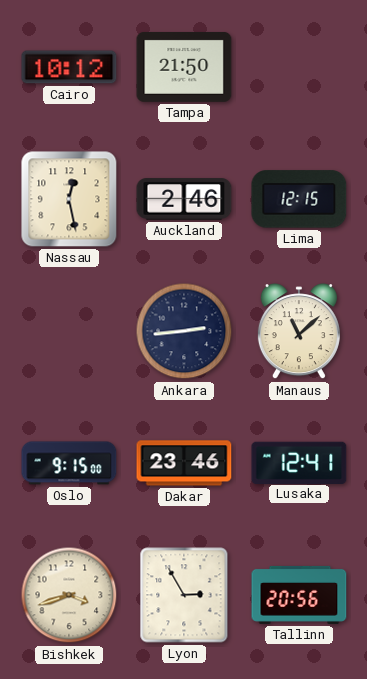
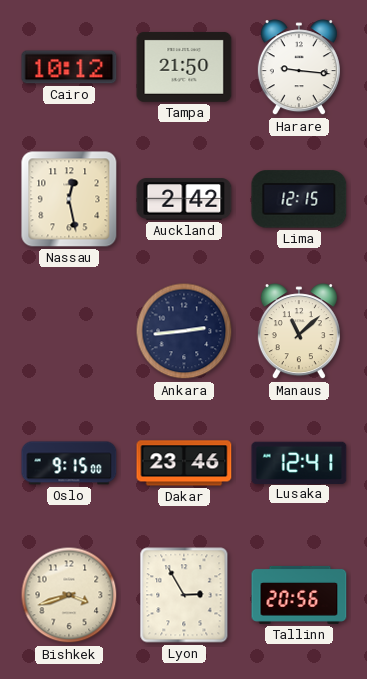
Harare: none -> 9:16 (299, 68)
Auckland: 2:46 -> 2:42 (184, 199)
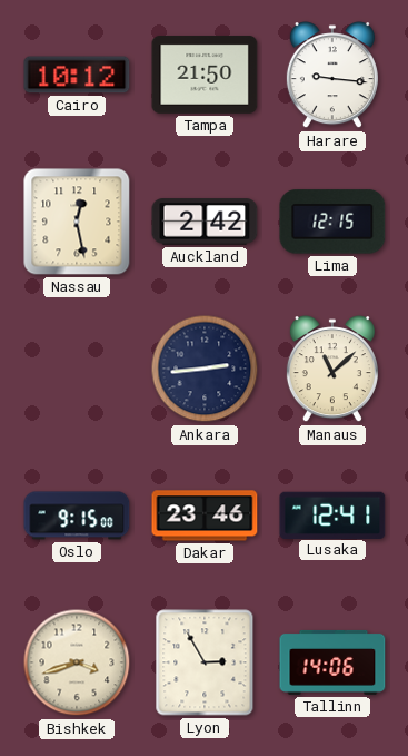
Tallinn: 20:56 -> 14:06 (332, 662)
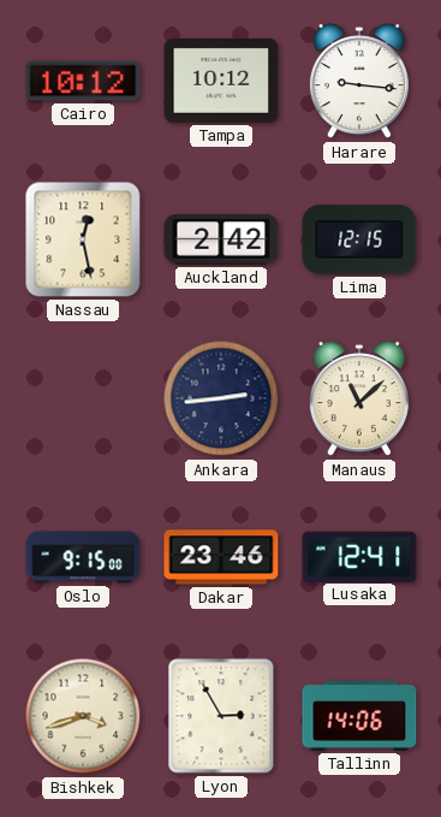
Tampa: 21:50 -> 10:12 (221, 81)
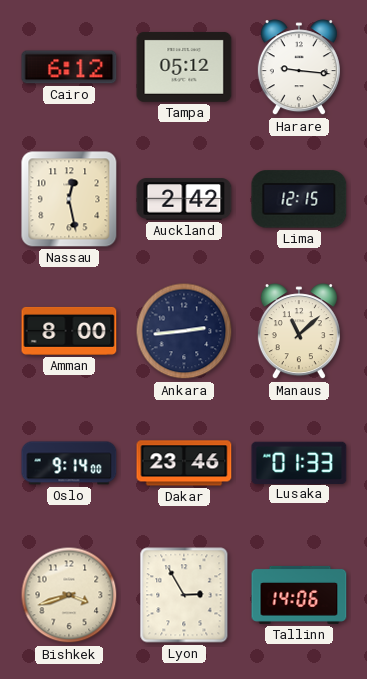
Cairo: 10:12 -> 6:12 (69, 67)
Tampa: 10:12 -> 05:12 (184, 67)
Amman: none -> 8:00 (69, 331)
Oslo: 9:15 -> 9:14 (69, 463)
Lusaka: 12:41 -> 01:33 (299, 462)
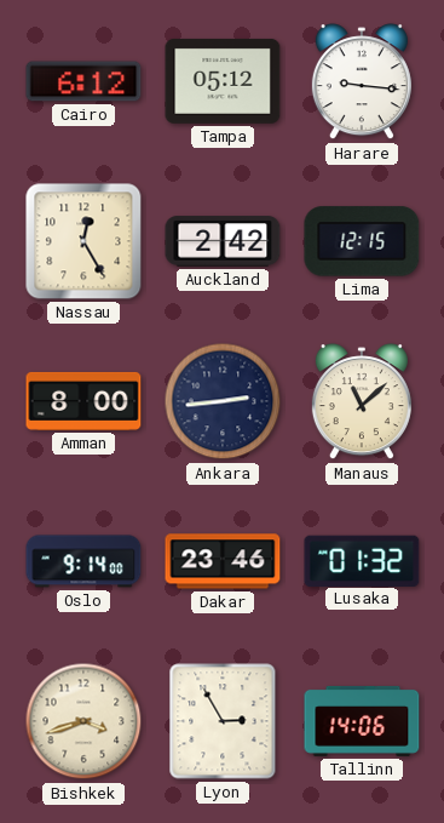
Nassau: 12:28 -> 12:25 (83, 241)
Lusaka: 01:33 -> 01:32 (362, 560)
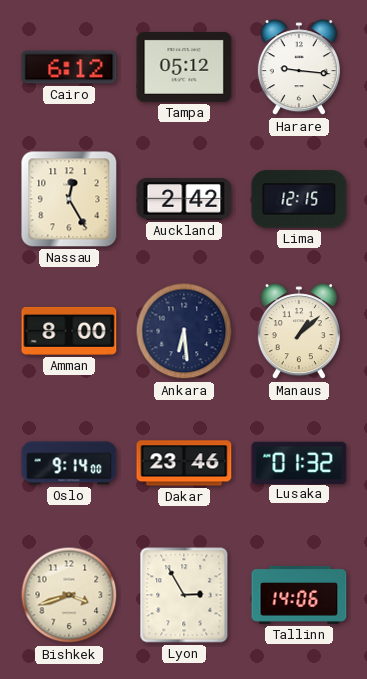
Ankara: 2:44 -> 6:29 (184, 331)
Manaus: 11:08 -> 1:08 (299, 332)
